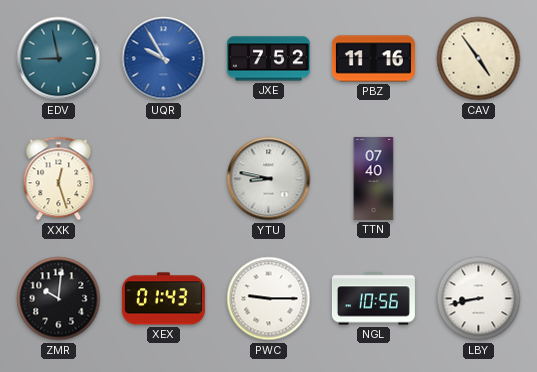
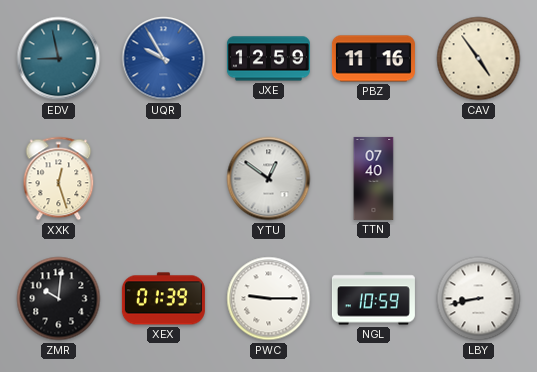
JXE: 7:52 -> 12:59 (268, 59)
YTU: 8:47 -> 12:51 (269, 179)
XEX: 01:43 -> 01:39 (163, 299)
NGL: 10:56 -> 10:59 (373, 299)
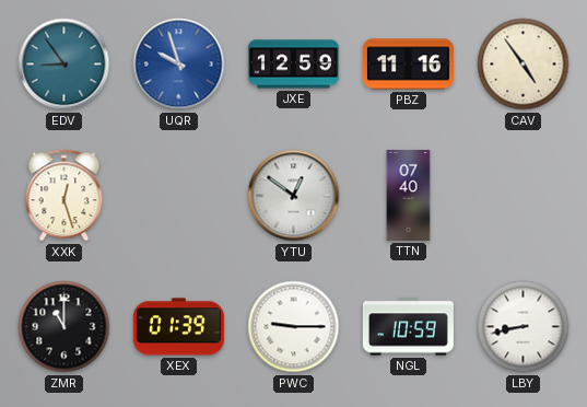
EDV: 8:58 -> 8:54 (64, 65)
UQR: 9:55 -> 9:57 (179, 65)
ZMR: 10:01 -> 11:00 (64, 327)
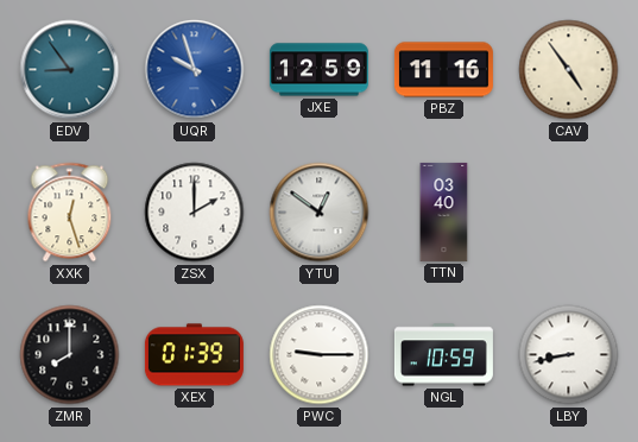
ZSX: none -> 2:00 (195, 213)
TTN: 07:40 -> 03:40 (444, 211)
ZMR: 11:00 -> 8:00 (70, 355)
